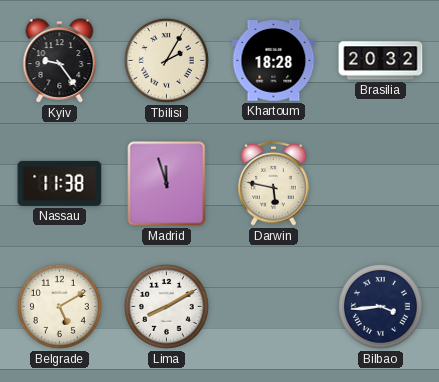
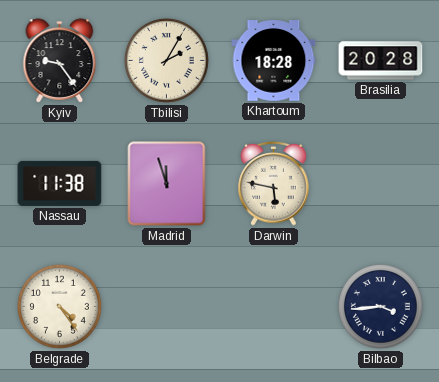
Brasilia: 20:32 -> 20:28 (381, 61)
Belgrade: 5:10 -> 4:24 (59, 306)
Lima: 8:10 -> none (166, 306)
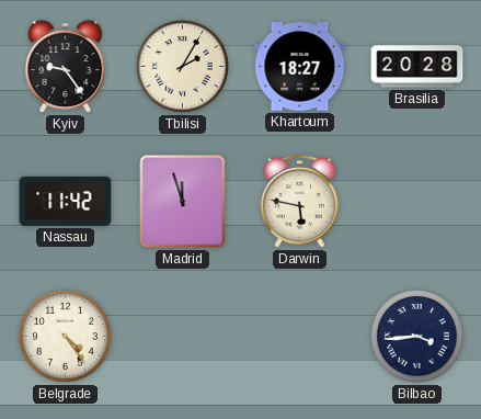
Khartoum: 18:28 -> 18:27 (300, 67)
Nassau: 11:38 -> 11:42 (66, 201)
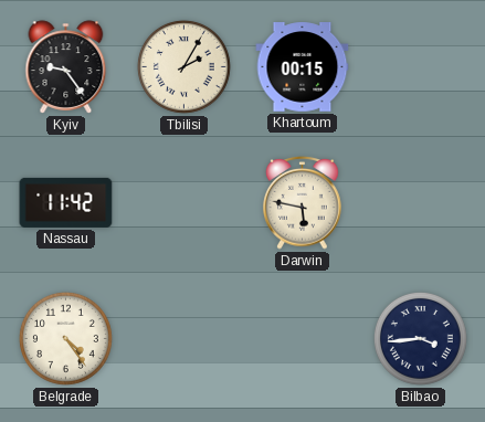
Khartoum: 18:27 -> 00:15 (303, 67)
Brasilia: 20:28 -> none (417, 67)
Madrid: 11:57 -> none (183, 202)
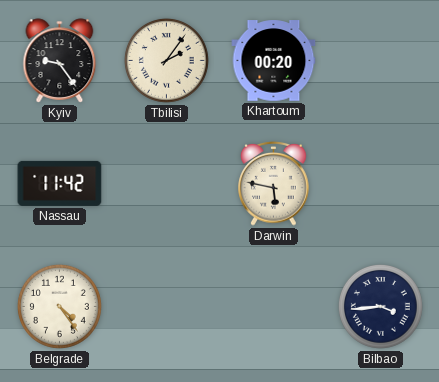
Tbilisi: 2:05 -> 2:06 (166, 60)
Khartoum: 00:15 -> 00:20 (274, 61)
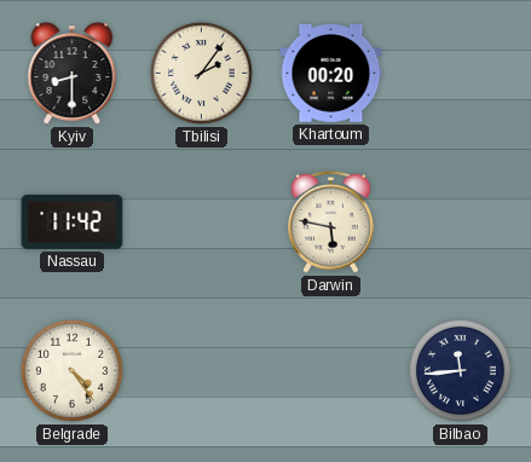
Kyiv: 9:24 -> 8:30 (73, 74)
Bilbao: 3:44 -> 11:44 (460, 370)
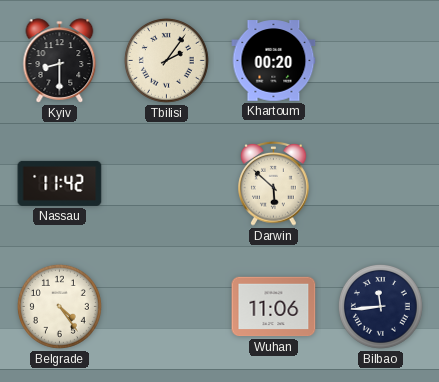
Darwin: 5:47 -> 5:52 (274, 183)
Wuhan: none -> 11:06 (274, 307)
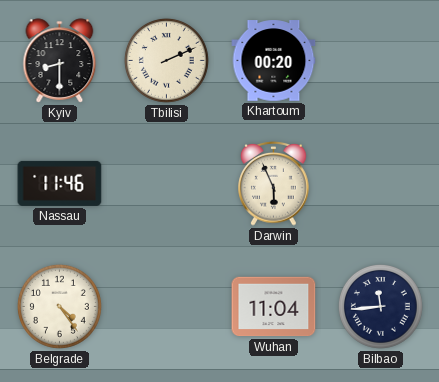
Tbilisi: 2:06 -> 2:11 (166, 60)
Nassau: 11:42 -> 11:46 (60, 183)
Darwin: 5:52 -> 5:56 (274, 183)
Wuhan: 11:06 -> 11:04 (274, 307)
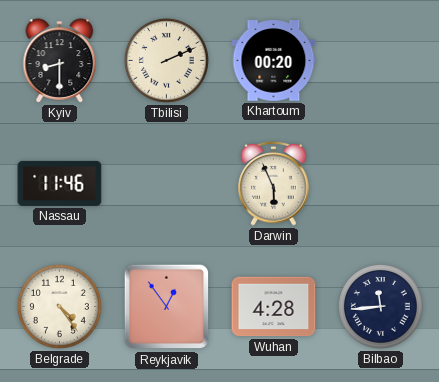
Reykjavik: none -> 12:54 (167, 307)
Wuhan: 11:04 -> 4:28 (274, 307)
